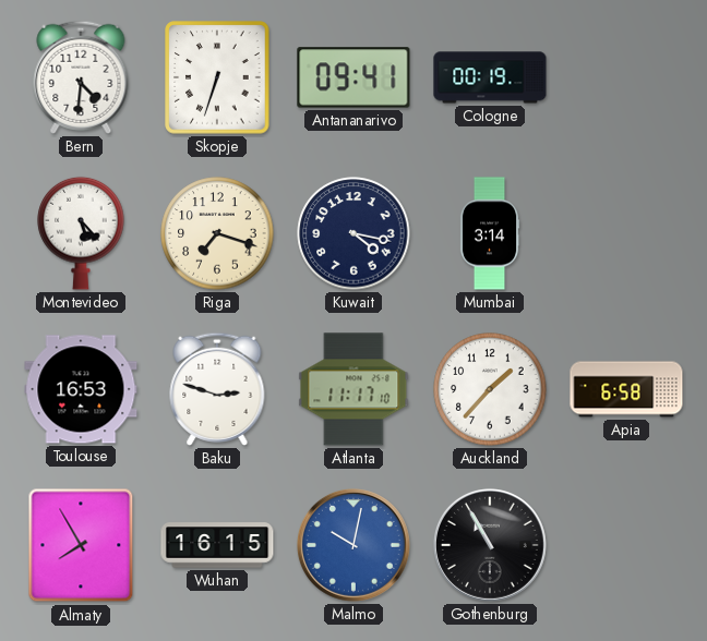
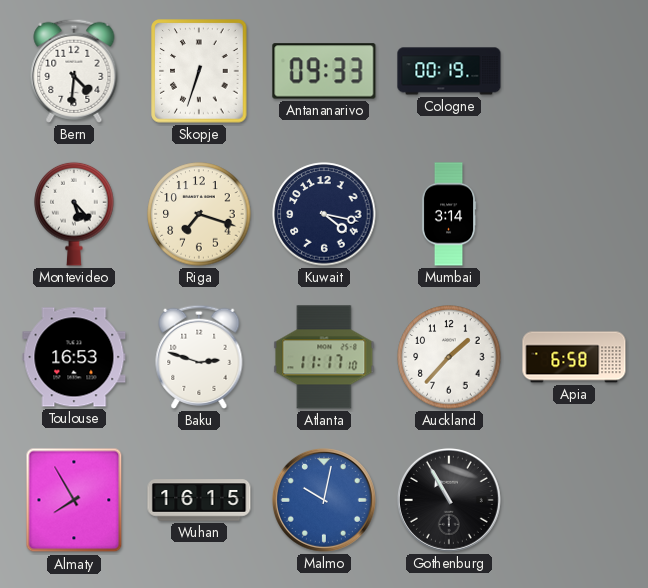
Antananarivo: 09:41 -> 09:33 (324, 71)
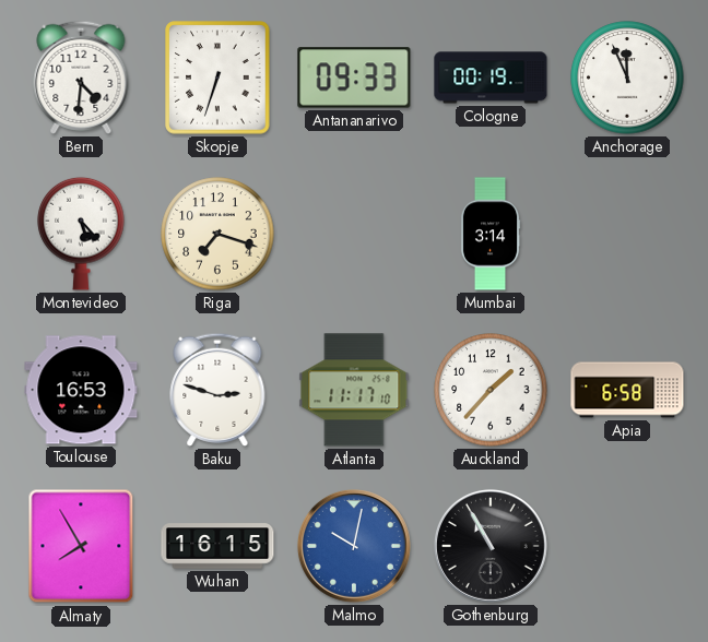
Anchorage: none -> 11:56 (627, 78)
Kuwait: 4:17 -> none (324, 214)
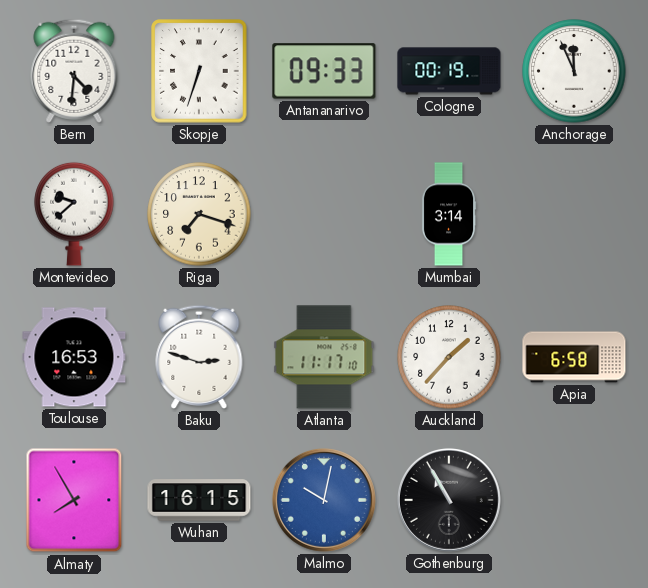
Montevideo: 5:23 -> 9:38 (74, 214)
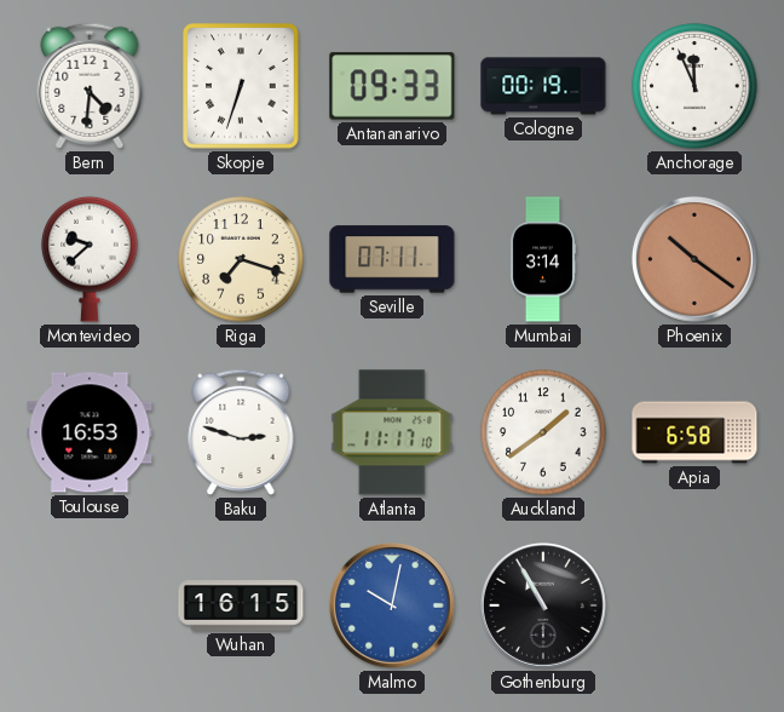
Seville: none -> 07:11 (392, 259)
Phoenix: none -> 10:21 (694, 259)
Auckland: 1:37 -> 1:39 (543, 432)
Almaty: 7:55 -> none (74, 500)
